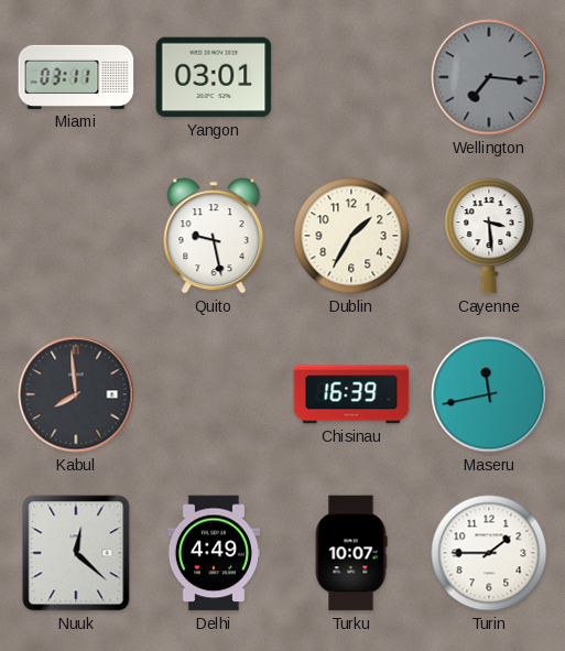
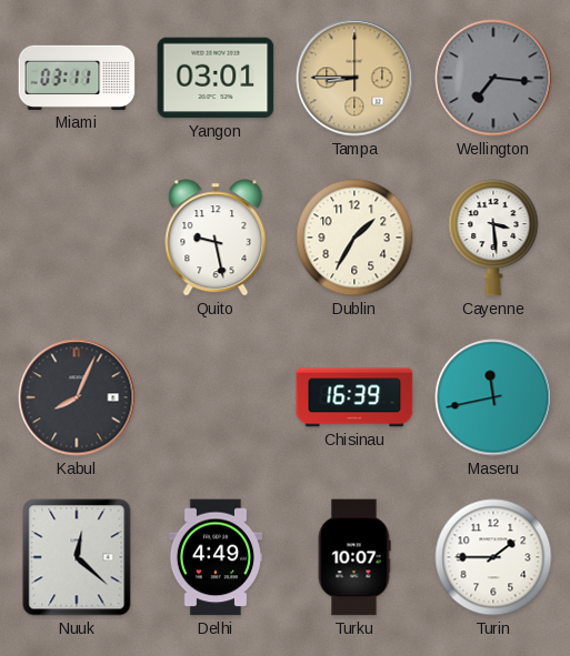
Tampa: none -> 8:45 (354, 78)
Kabul: 7:59 -> 8:04 (77, 397)
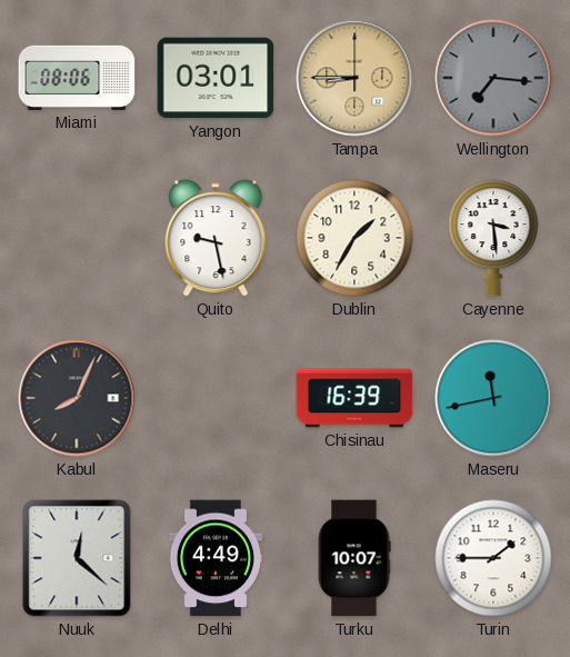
Miami: 03:11 -> 08:06 (77, 78)
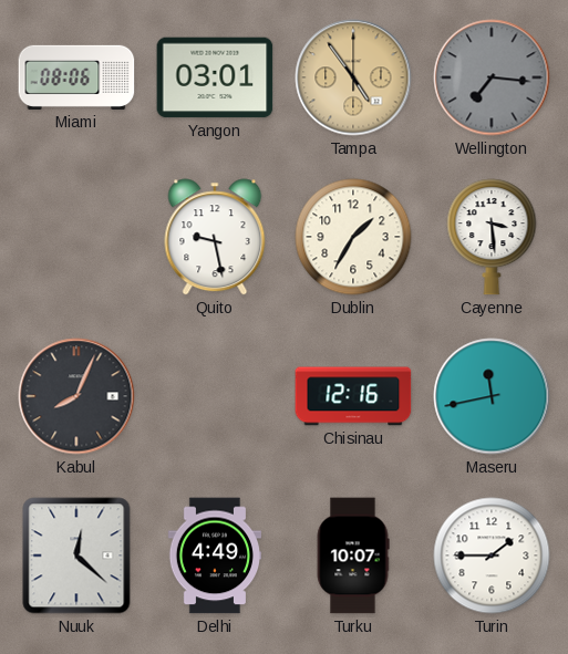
Tampa: 8:45 -> 4:54 (353, 77)
Chisinau: 16:39 -> 12:16 (353, 396)
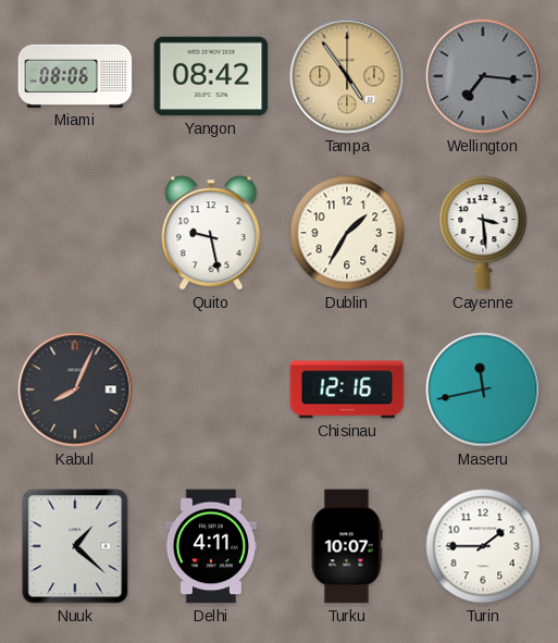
Yangon: 03:01 -> 08:42 (211, 76)
Nuuk: 12:22 -> 1:22 (75, 546)
Delhi: 4:49 -> 4:11 (210, 546)
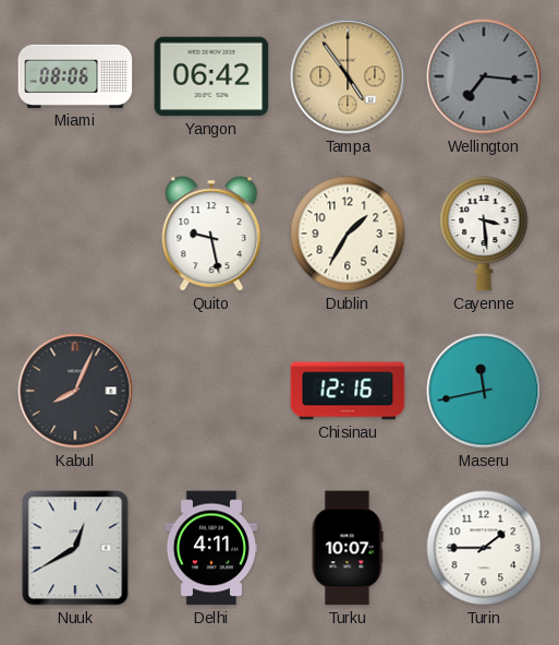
Yangon: 08:42 -> 06:42 (211, 76)
Nuuk: 1:22 -> 12:40 (75, 548)
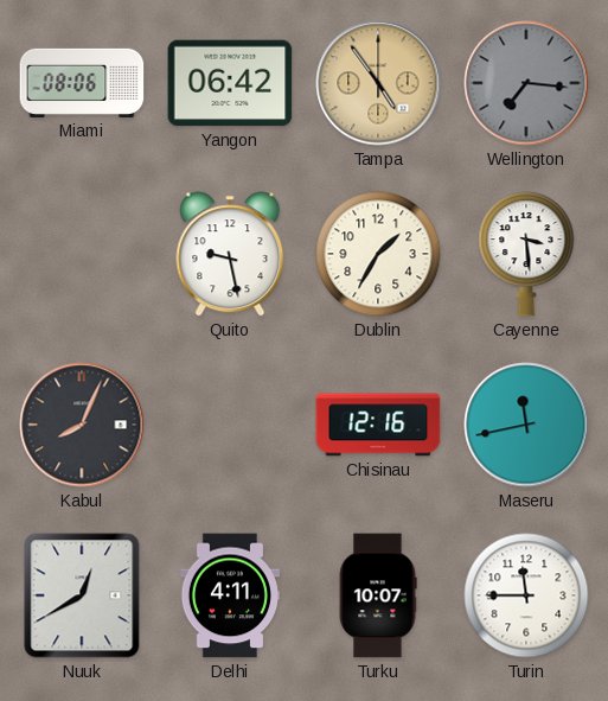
Turin: 1:45 -> 11:45 (526, 595)
